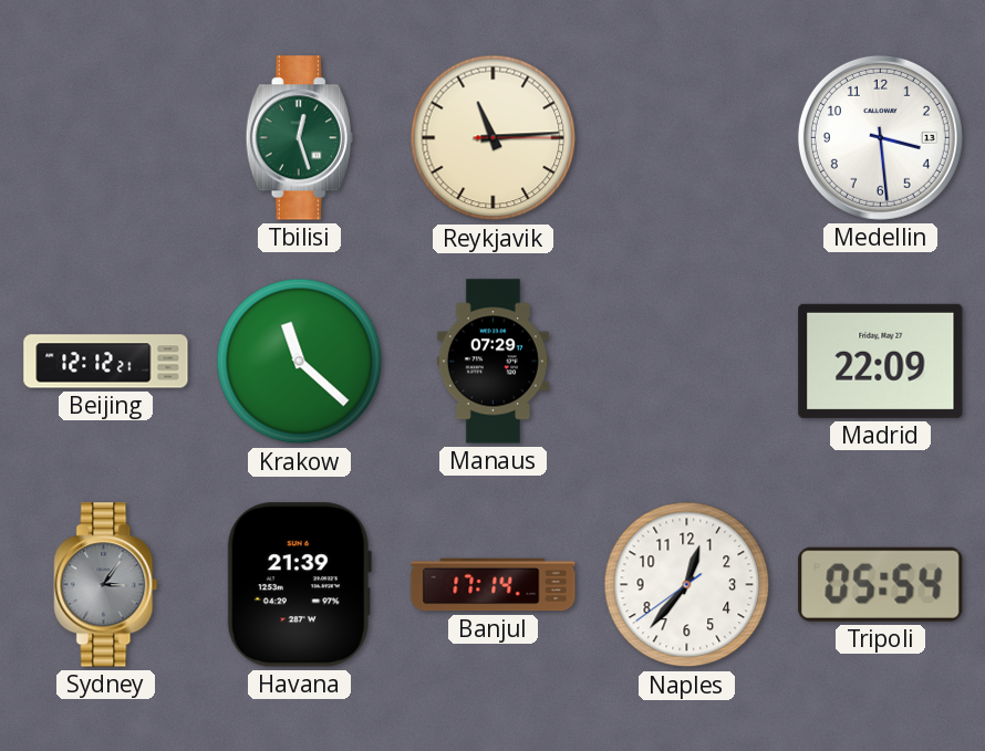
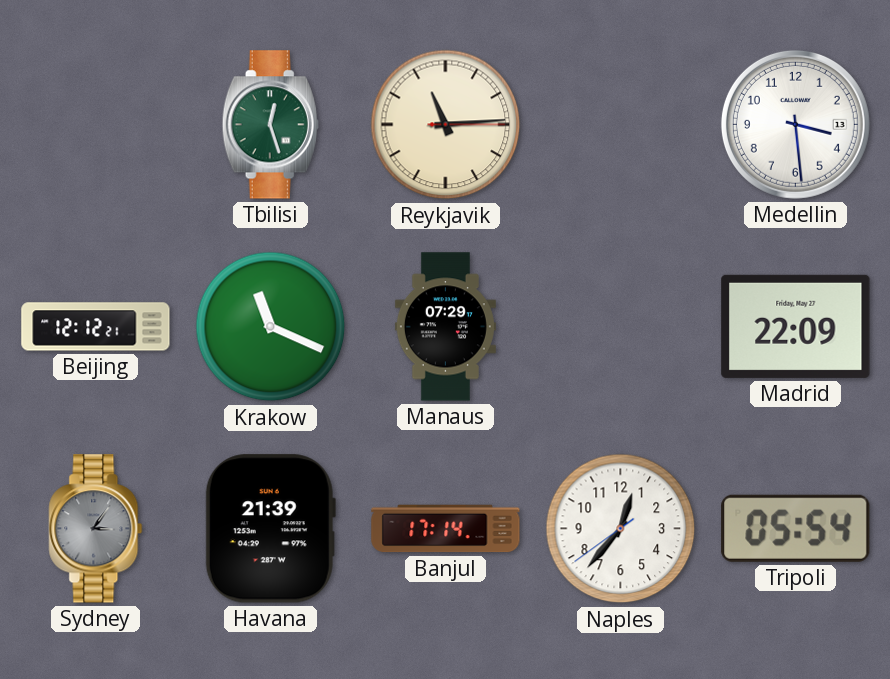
Krakow: 11:22 -> 11:19 (271, 327)
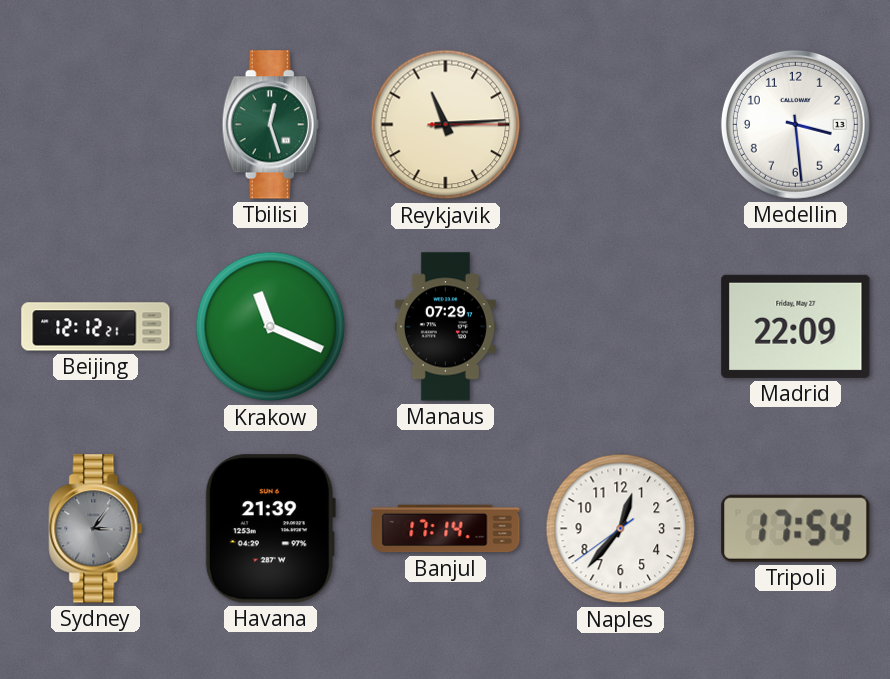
Tripoli: 05:54 -> 17:54 (796, 528)
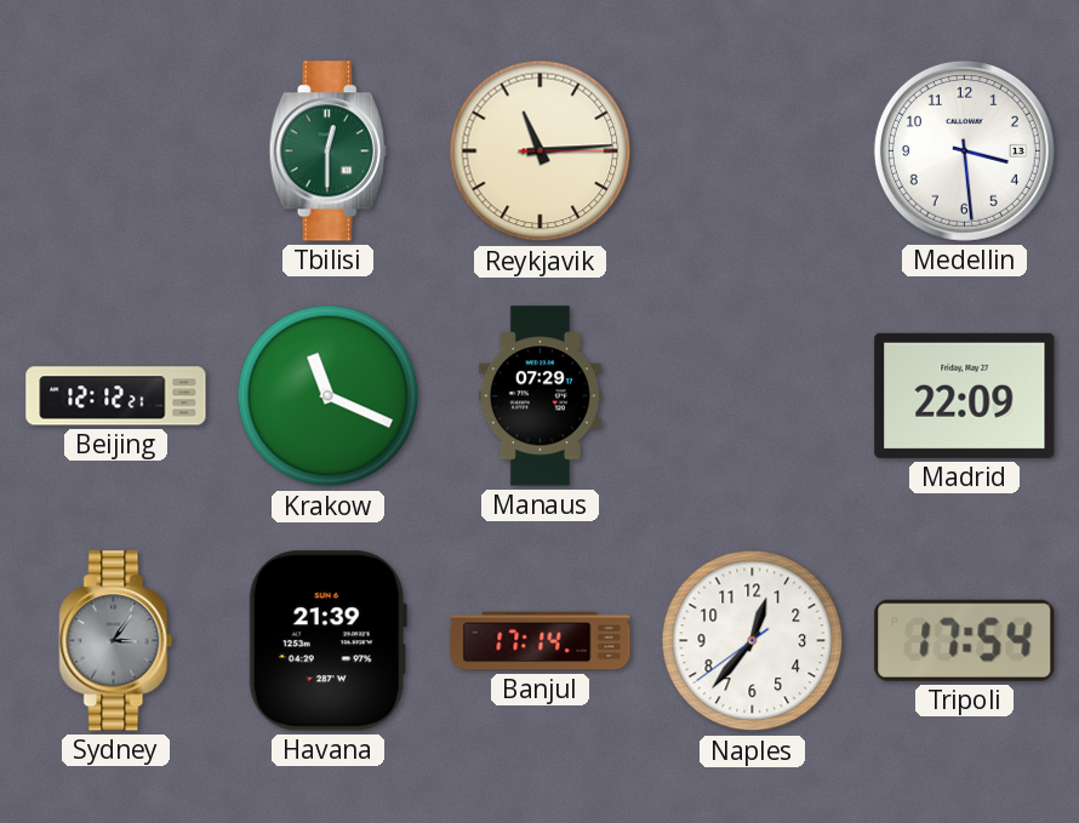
Tbilisi: 12:27 -> 12:30 (327, 152)
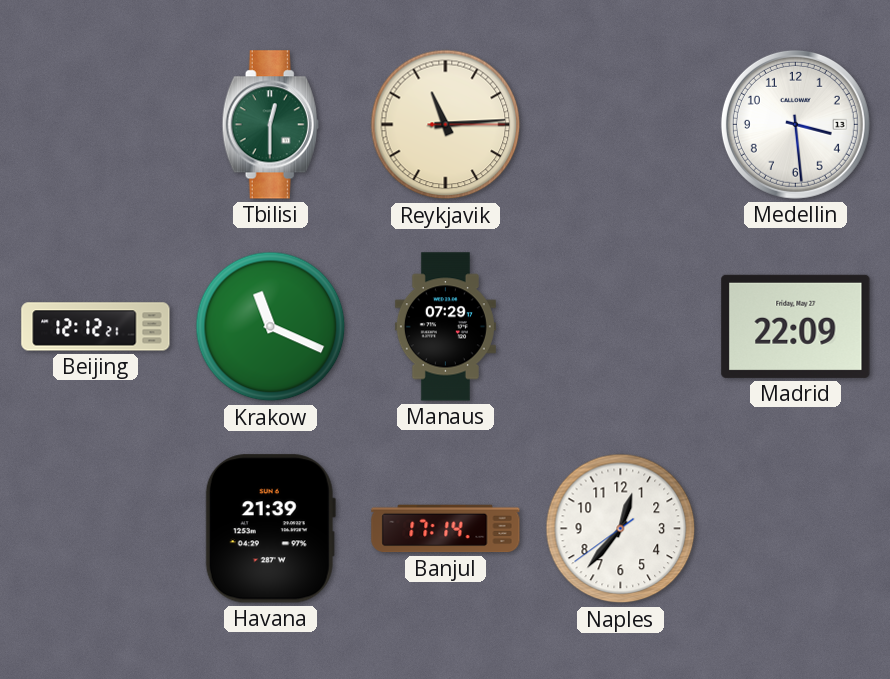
Sydney: 3:06 -> none (116, 641)
Tripoli: 17:54 -> none (965, 640)
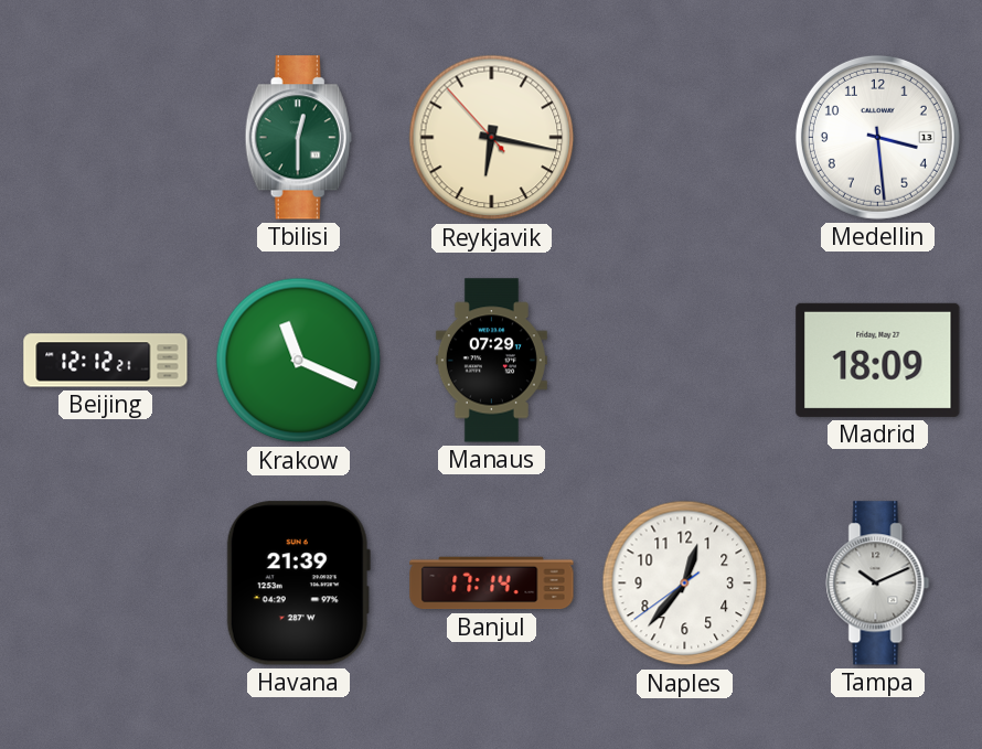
Reykjavik: 11:14 -> 6:16 (492, 138)
Madrid: 22:09 -> 18:09 (878, 360)
Tampa: none -> 10:11 (878, 584)
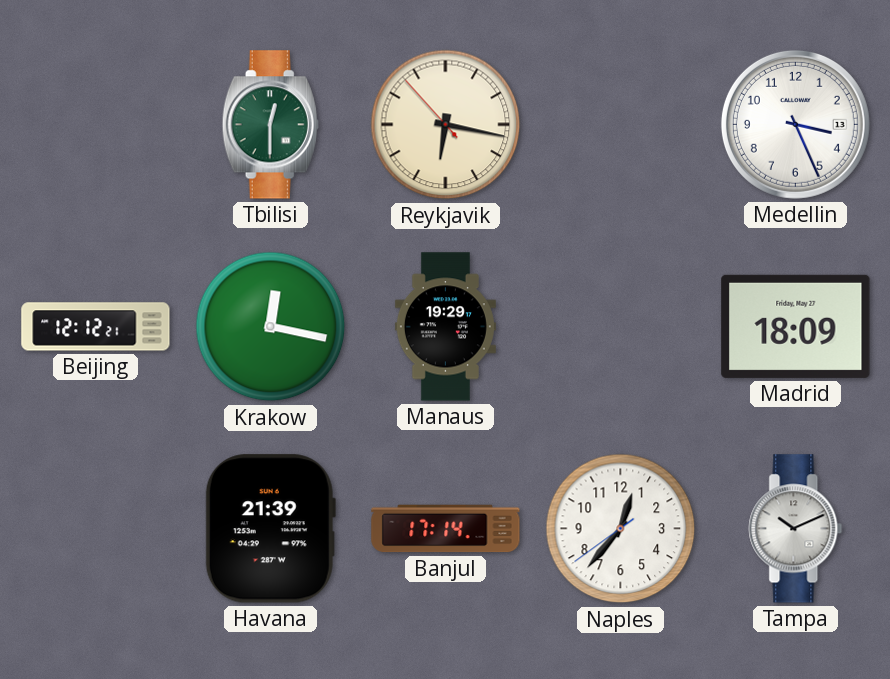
Medellin: 3:29 -> 3:26 (795, 124)
Krakow: 11:19 -> 12:17 (271, 327)
Manaus: 07:29 -> 19:29 (445, 327)
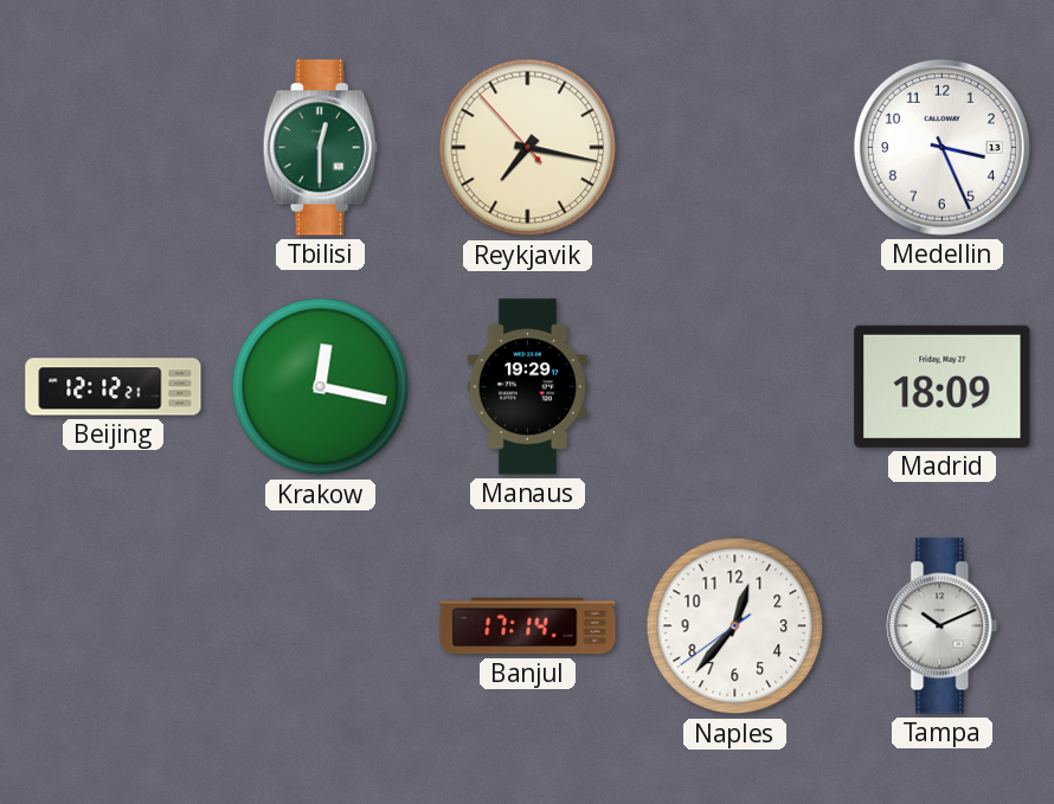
Reykjavik: 6:16 -> 7:16 (528, 148)
Havana: 21:39 -> none (270, 529)
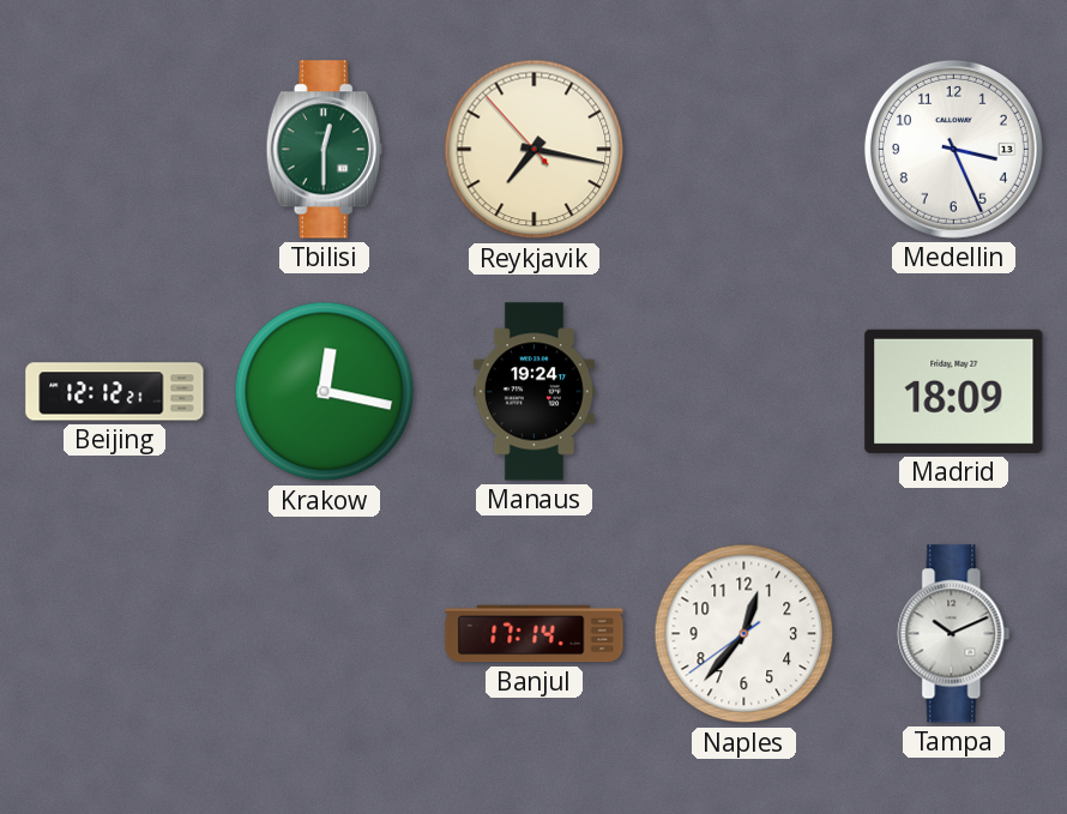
Manaus: 19:29 -> 19:24 (533, 392)
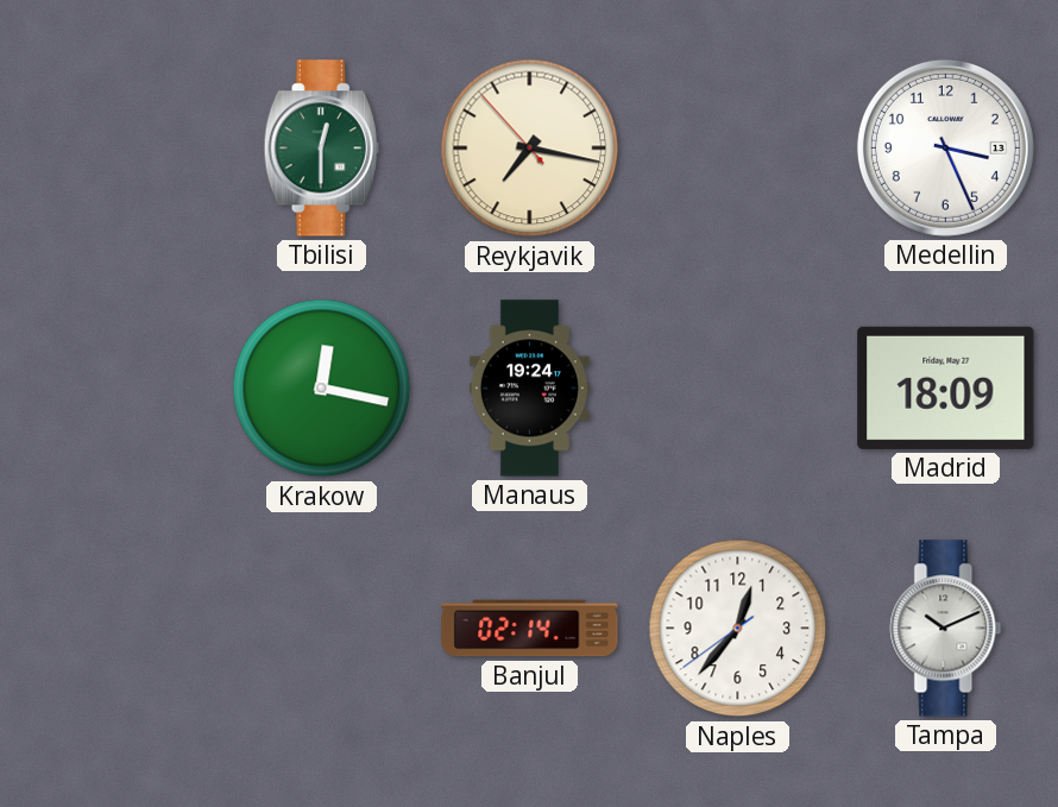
Beijing: 12:12 -> none (115, 392)
Banjul: 17:14 -> 02:14 (530, 629)
